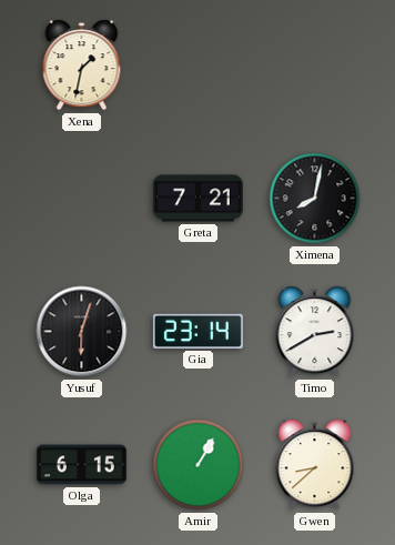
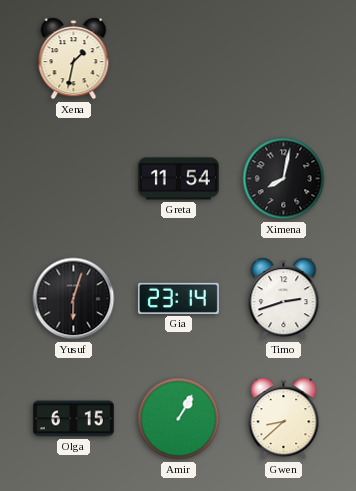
Greta: 7:21 -> 11:54 (178, 179)
Timo: 2:40 -> 2:42 (284, 299)
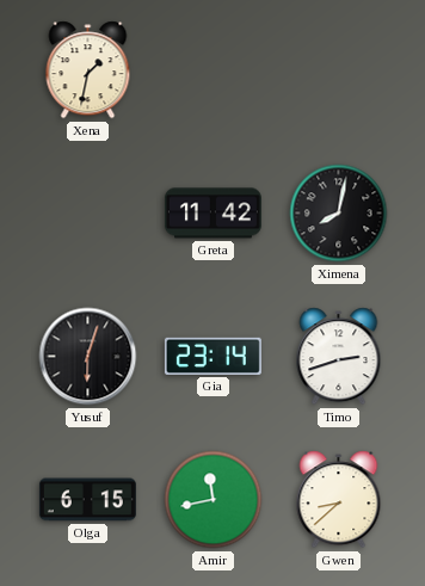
Greta: 11:54 -> 11:42 (213, 214)
Amir: 1:05 -> 11:43 (214, 500)
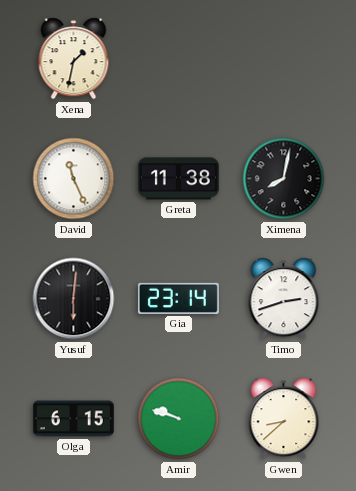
David: none -> 11:26 (74, 179)
Greta: 11:42 -> 11:38 (178, 179)
Yusuf: 6:03 -> 6:01 (74, 299)
Amir: 11:43 -> 9:48 (179, 419)
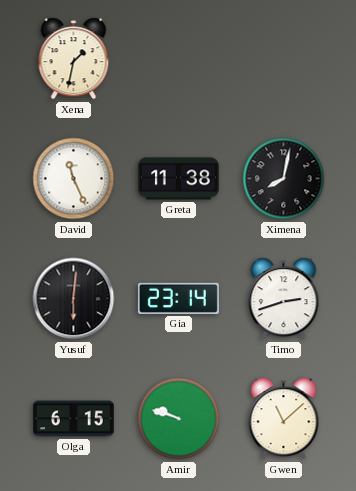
Gwen: 8:38 -> 11:08 (284, 419)
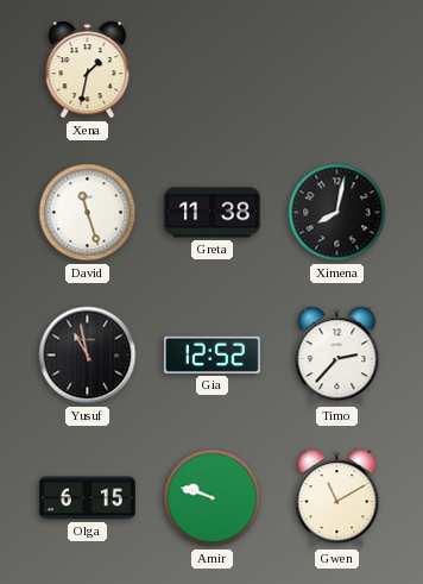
David: 11:26 -> 11:27 (88, 213)
Yusuf: 6:01 -> 10:58 (88, 356)
Gia: 23:14 -> 12:52 (211, 354)
Timo: 2:42 -> 2:37 (337, 356)
Gwen: 11:08 -> 11:10 (337, 498)
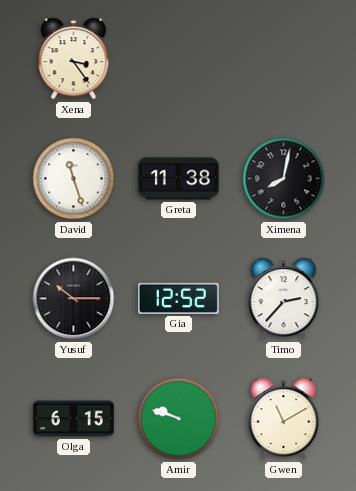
Xena: 1:32 -> 3:24 (74, 59)
Yusuf: 10:58 -> 10:15 (74, 299)
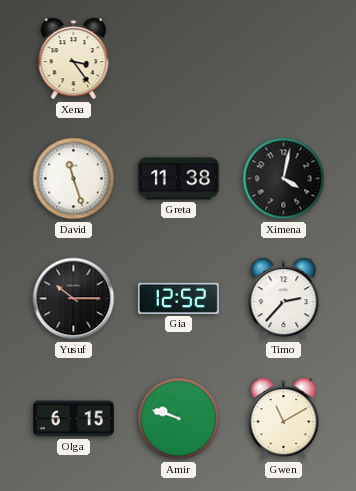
Ximena: 8:02 -> 4:02 (284, 179)
